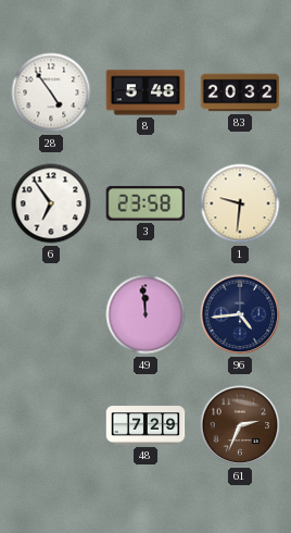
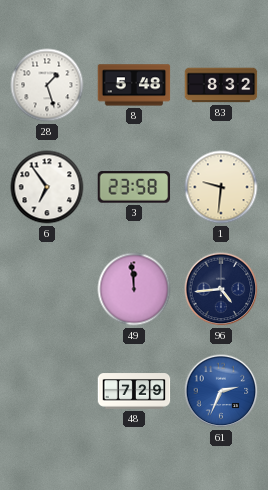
28: 4:54 -> 1:27 (47, 85)
83: 20:32 -> 8:32 (221, 85)
61 dial: brown -> blue (221, 391)
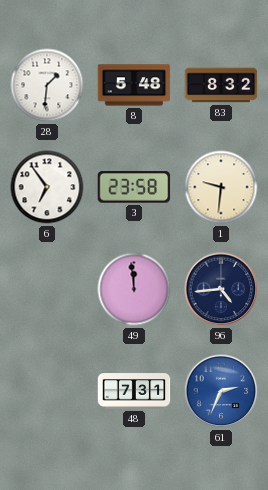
28: 1:27 -> 1:31 (47, 85)
48: 7:29 -> 7:31 (134, 391)
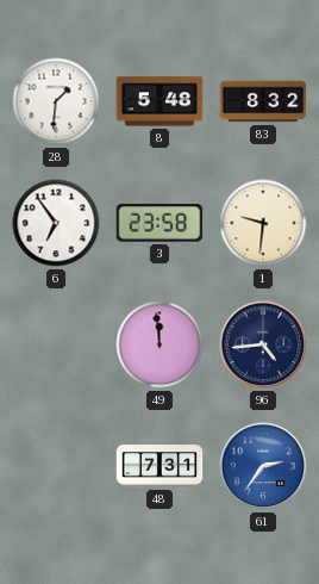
61: 2:34 -> 2:36 (263, 466)
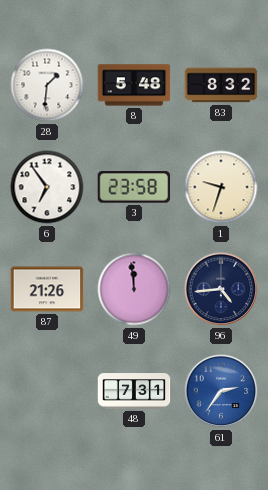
1: 9:31 -> 9:33 (221, 187)
87: none -> 21:26 (47, 289)
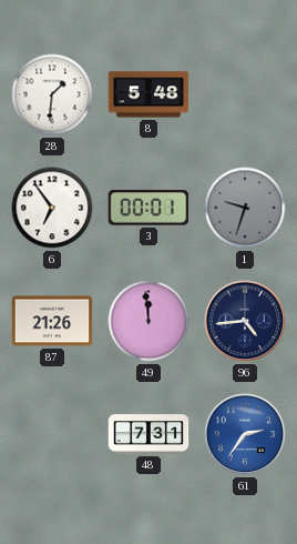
83: 8:32 -> none (221, 85)
3: 23:58 -> 00:01 (148, 208)
1 dial: cream -> grey (245, 208)
